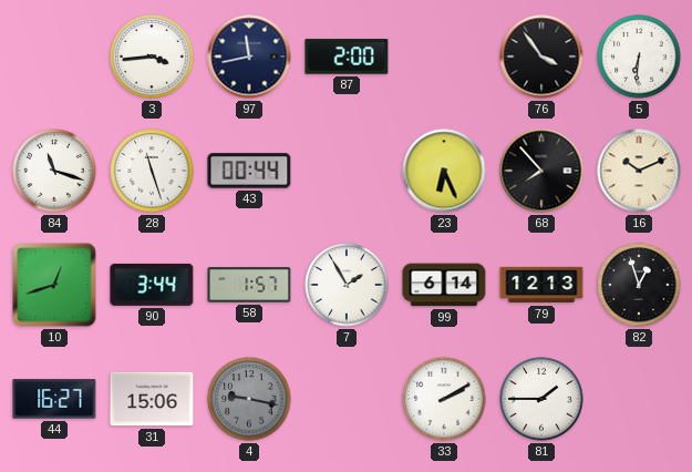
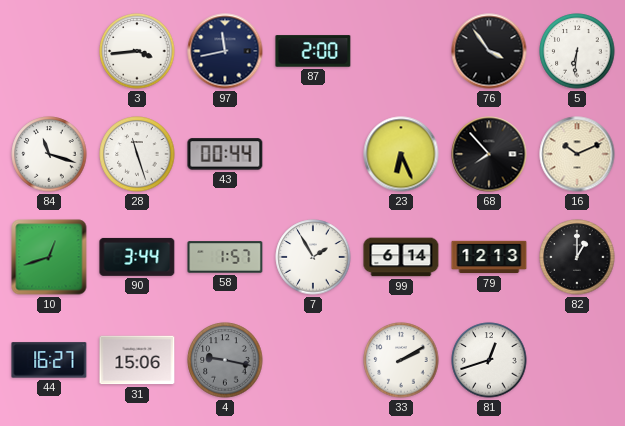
82: 12:57 -> 1:00 (577, 257)
81: 1:45 -> 12:42 (489, 360)
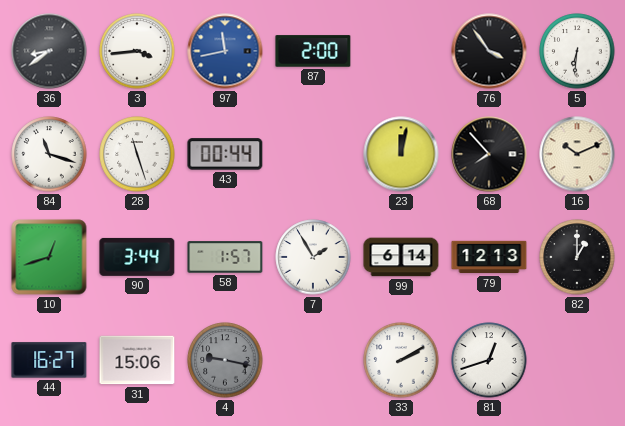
36: none -> 8:39 (49, 51)
97 dial: navy -> blue (225, 51)
23: 6:26 -> 12:02 (401, 154)
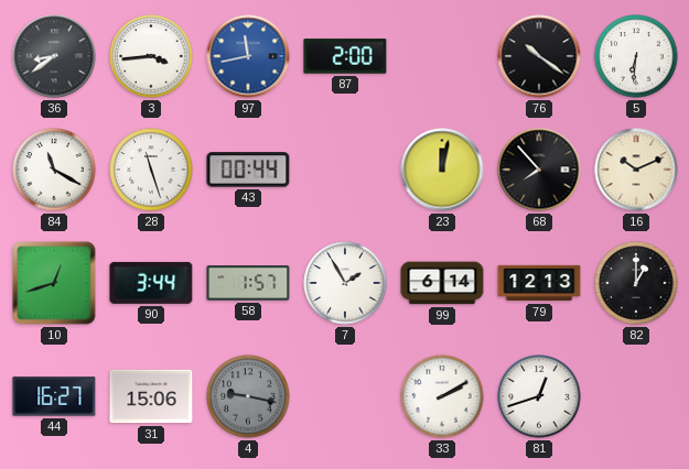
76: 3:54 -> 10:21 (539, 56)
84: 11:18 -> 11:20 (54, 170)
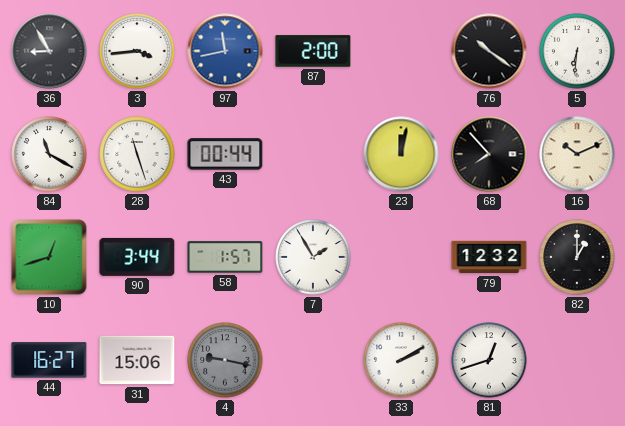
36: 8:39 -> 8:55 (49, 51)
99: 6:14 -> none (442, 283)
79: 12:13 -> 12:32 (489, 257)
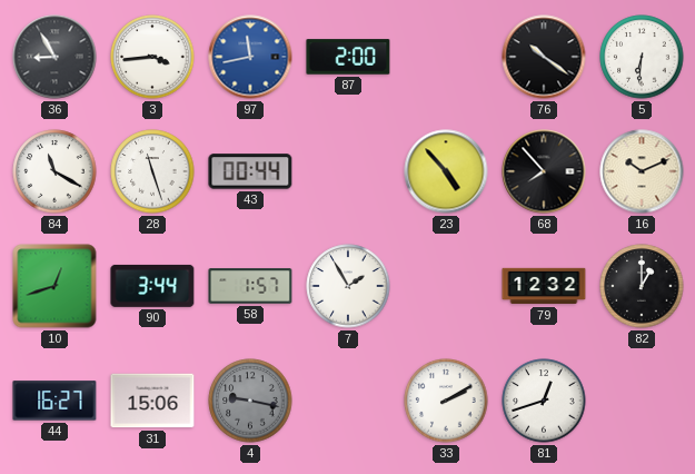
23: 12:02 -> 4:53 (446, 171)
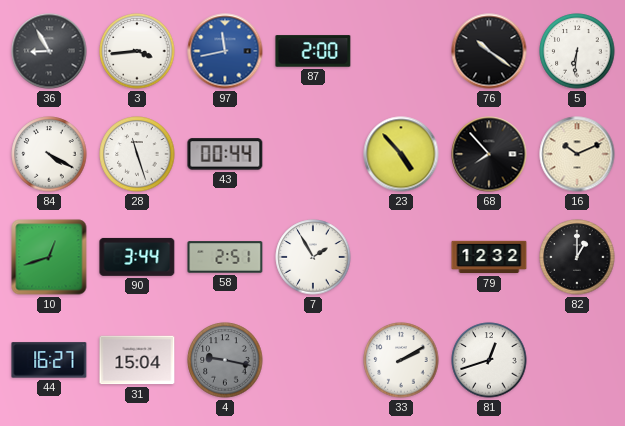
84: 11:20 -> 4:20 (49, 154)
58: 1:57 -> 2:51 (225, 257)
31: 15:06 -> 15:04 (137, 360)
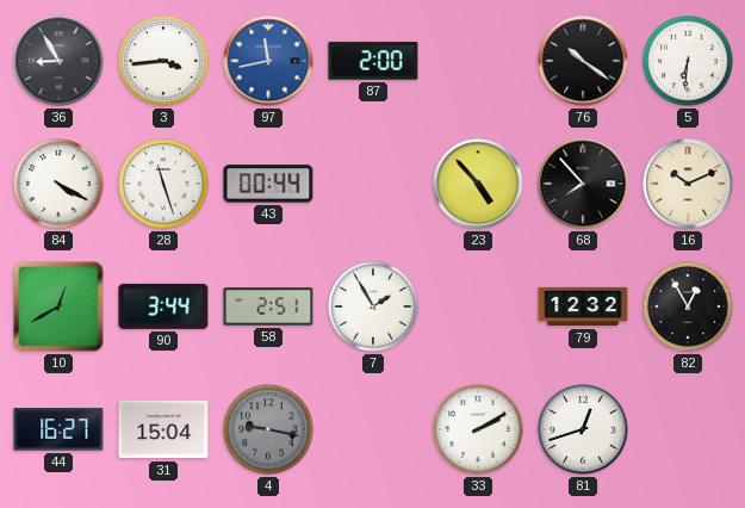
10: 12:42 -> 12:40 (58, 306)
82: 1:00 -> 12:55 (688, 306)
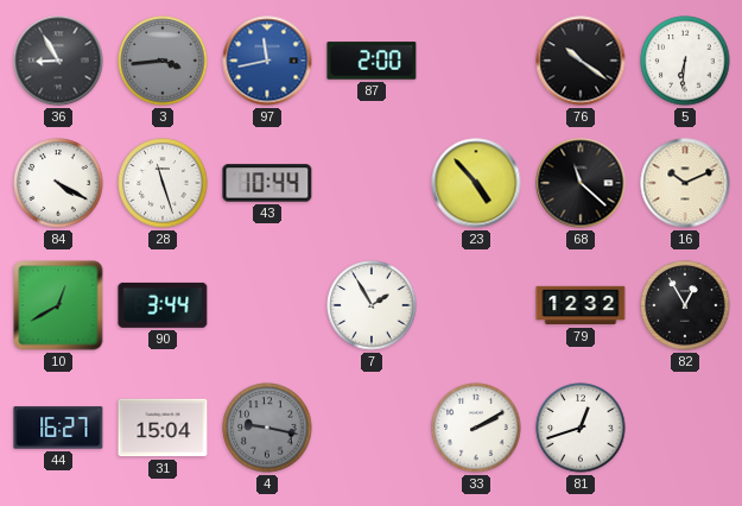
3 dial: white -> grey (163, 61)
43: 00:44 -> 10:44 (267, 183)
68: 7:53 -> 11:22 (581, 183)
58: 2:51 -> none (268, 306)
